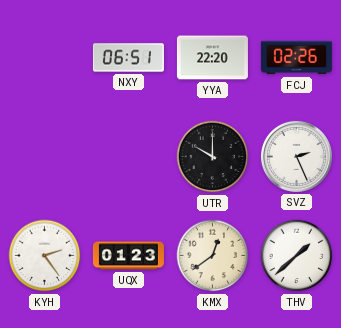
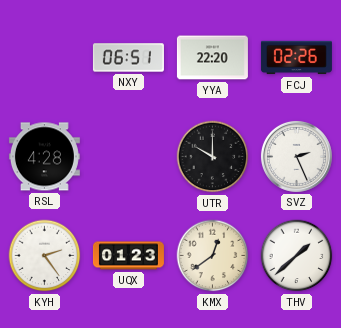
RSL: none -> 4:28 (44, 157)
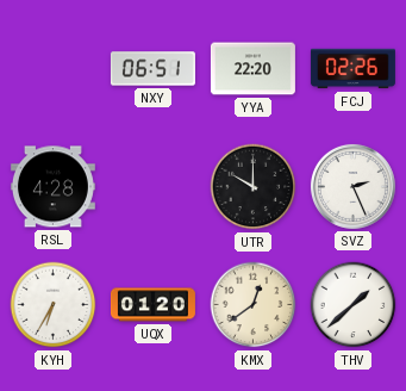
KYH: 2:24 -> 6:35 (54, 305)
UQX: 01:23 -> 01:20 (152, 305)
